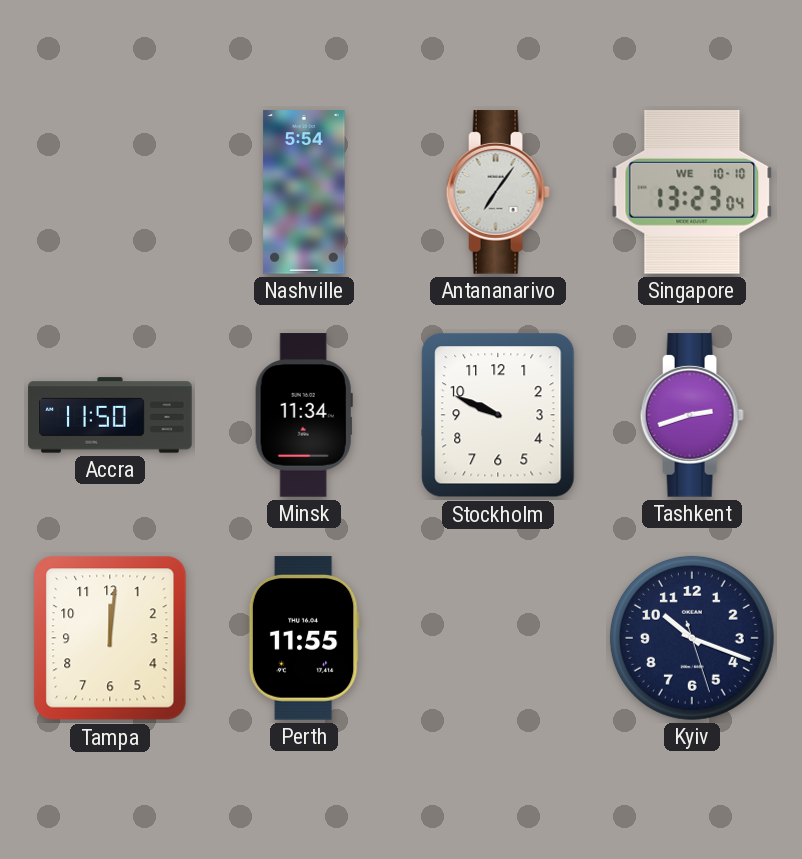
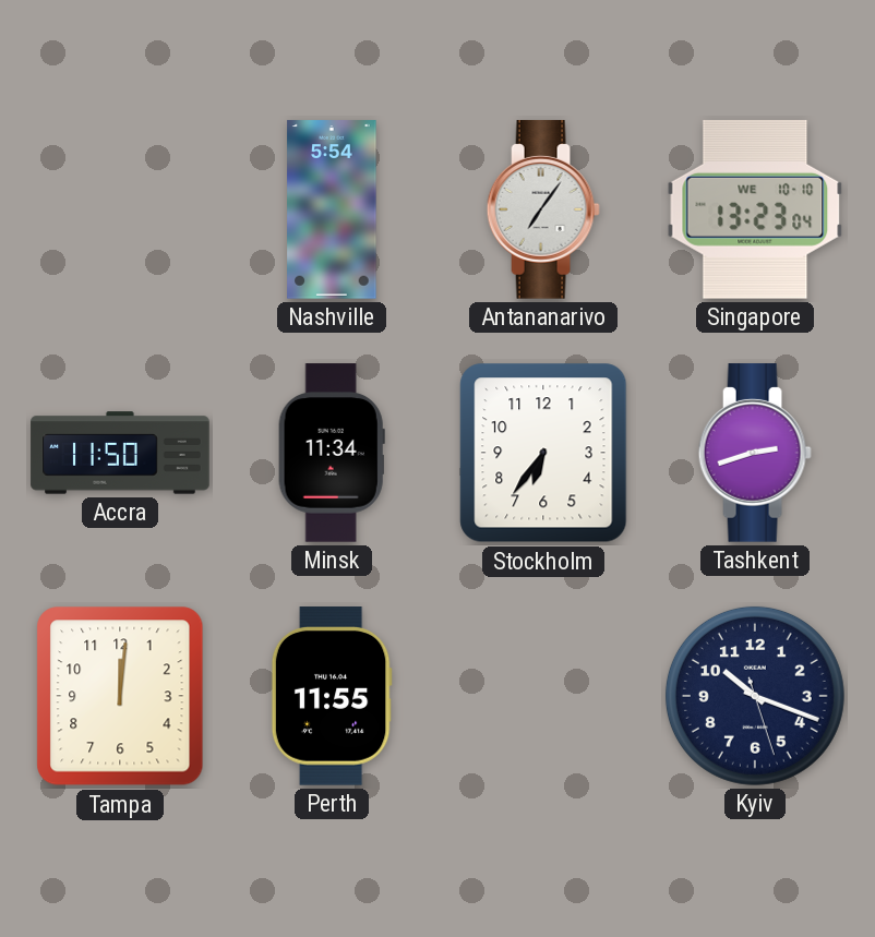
Stockholm: 9:49 -> 6:36 (543, 453)
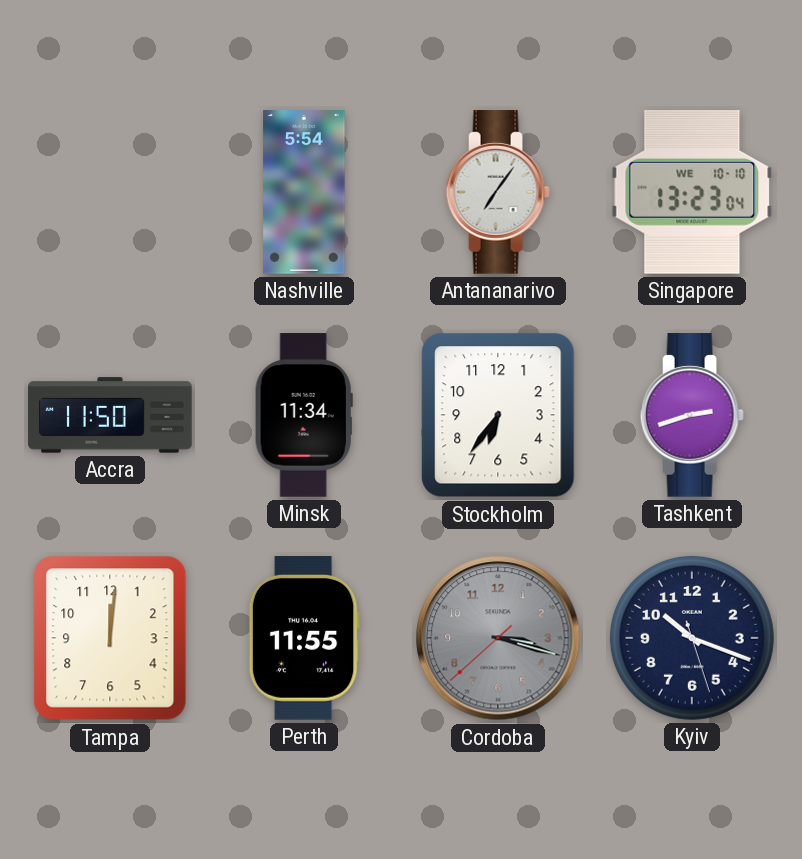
Cordoba: none -> 3:17 (498, 638)
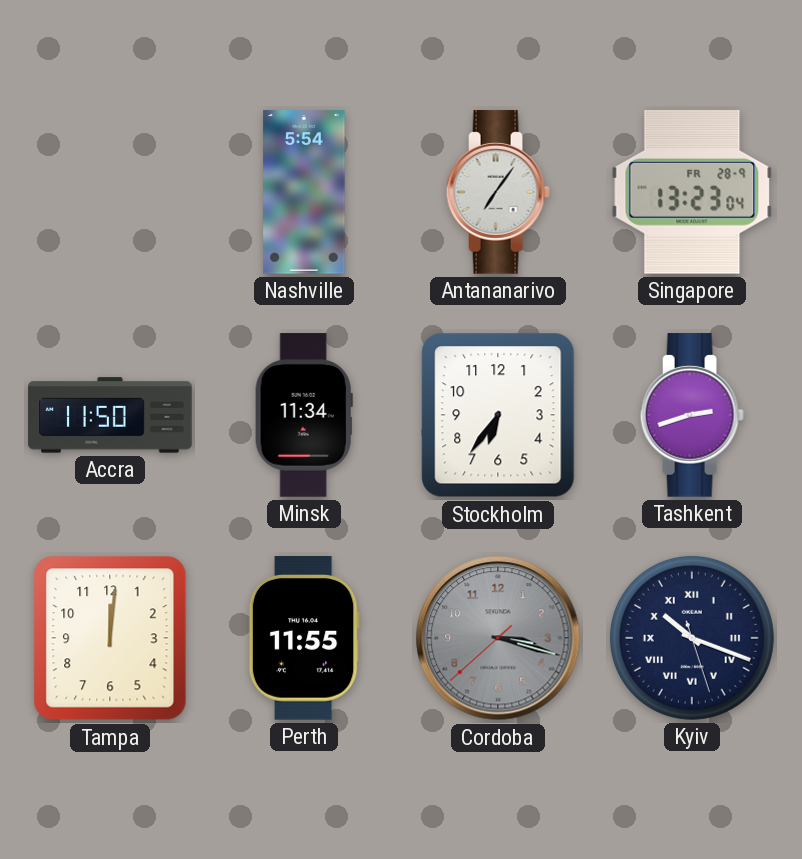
Singapore date: WE 10-10 -> FR 28-9 (692, 192)
Kyiv numerals: Arabic -> Roman (692, 638)
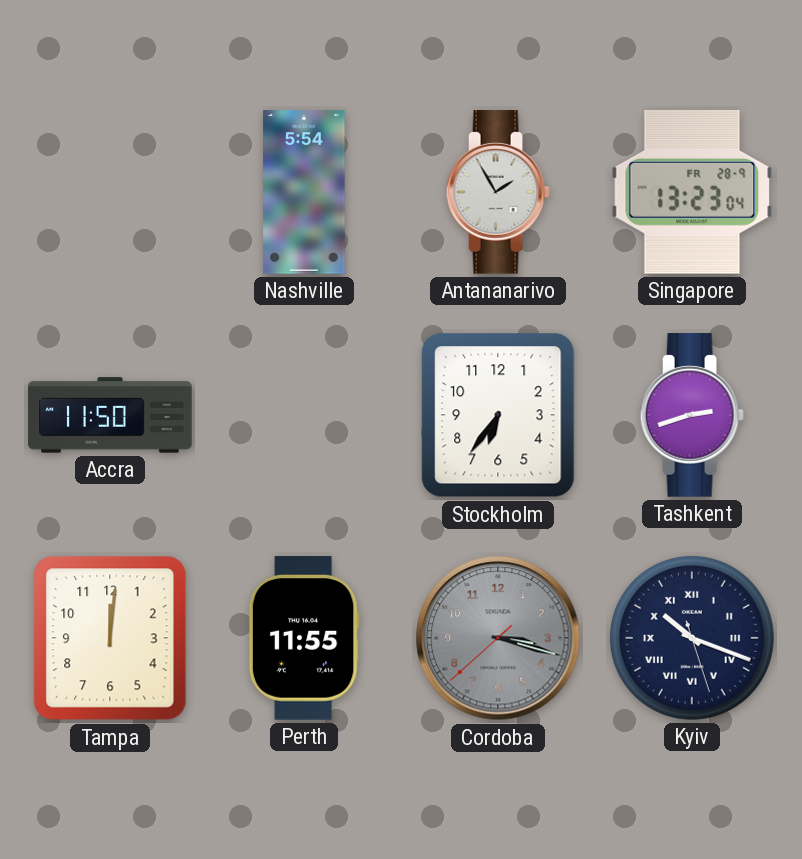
Antananarivo: 7:06 -> 1:55 (498, 192)
Minsk: 11:34 -> none (304, 415)
